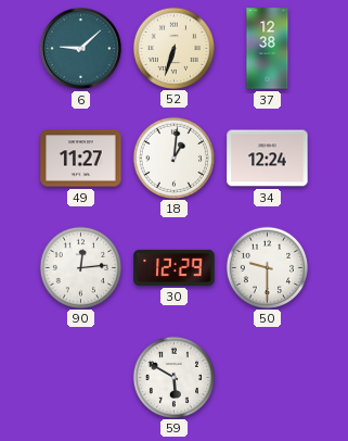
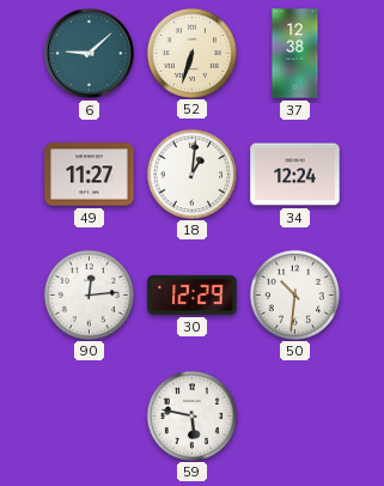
50: 9:30 -> 10:31 (294, 294)
59: 5:50 -> 5:47 (191, 415)
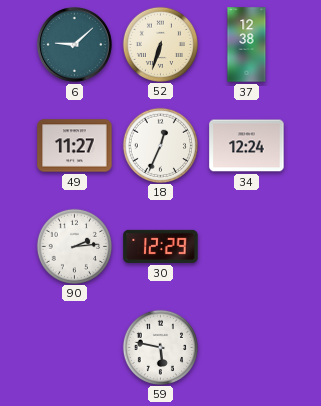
18: 1:01 -> 12:34 (160, 145)
90: 12:14 -> 2:14 (74, 246)
50: 10:31 -> none (294, 294)
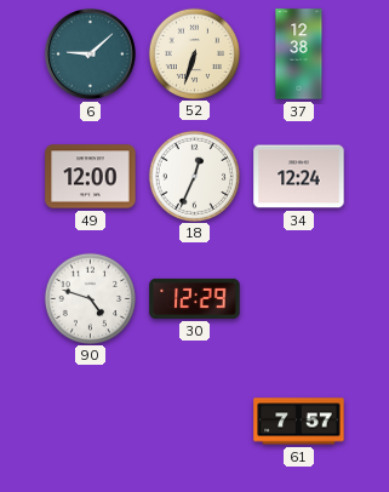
49: 11:27 -> 12:00 (91, 177)
90: 2:14 -> 4:48 (90, 298)
59: 5:47 -> none (160, 347)
61: none -> 7:57 (299, 422)
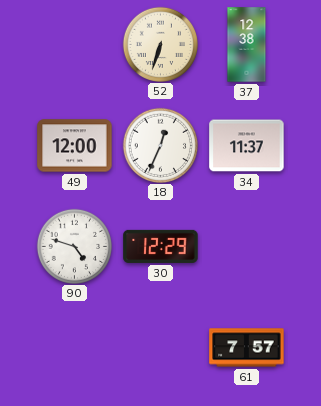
6: 9:08 -> none (91, 55)
34: 12:24 -> 11:37 (247, 146)
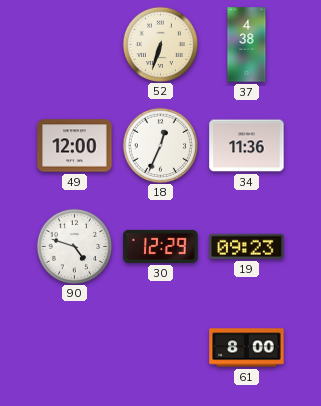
37: 12:38 -> 4:38 (247, 45)
34: 11:37 -> 11:36 (247, 146)
19: none -> 09:23 (247, 246)
61: 7:57 -> 8:00 (247, 348)
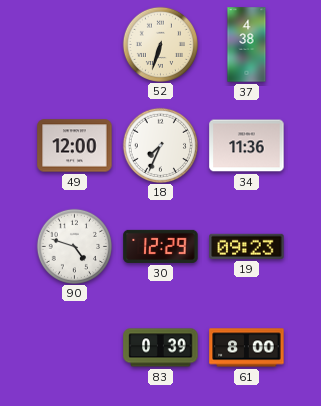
18: 12:34 -> 7:34 (160, 145)
83: none -> 0:39 (161, 348)
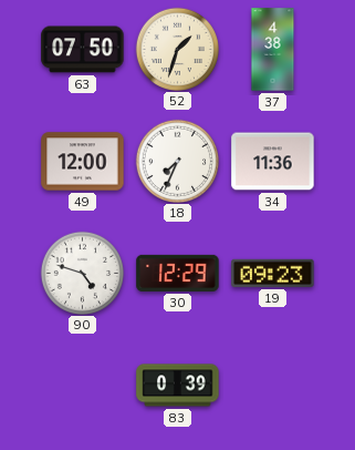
63: none -> 07:50 (83, 50)
52: 6:33 -> 1:33 (177, 49)
61: 8:00 -> none (247, 348)
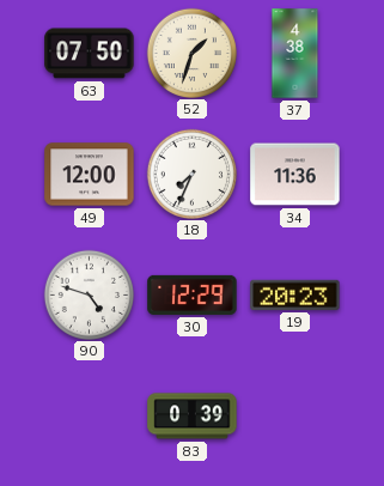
19: 09:23 -> 20:23 (295, 294)
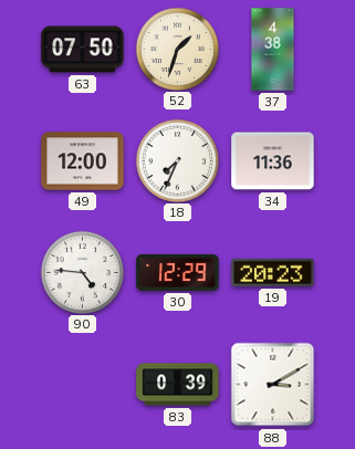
90: 4:48 -> 4:46 (82, 272)
88: none -> 3:10 (273, 385)
